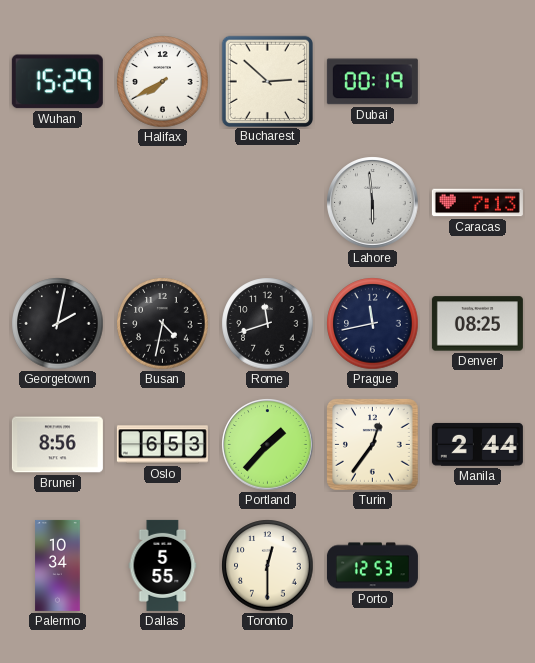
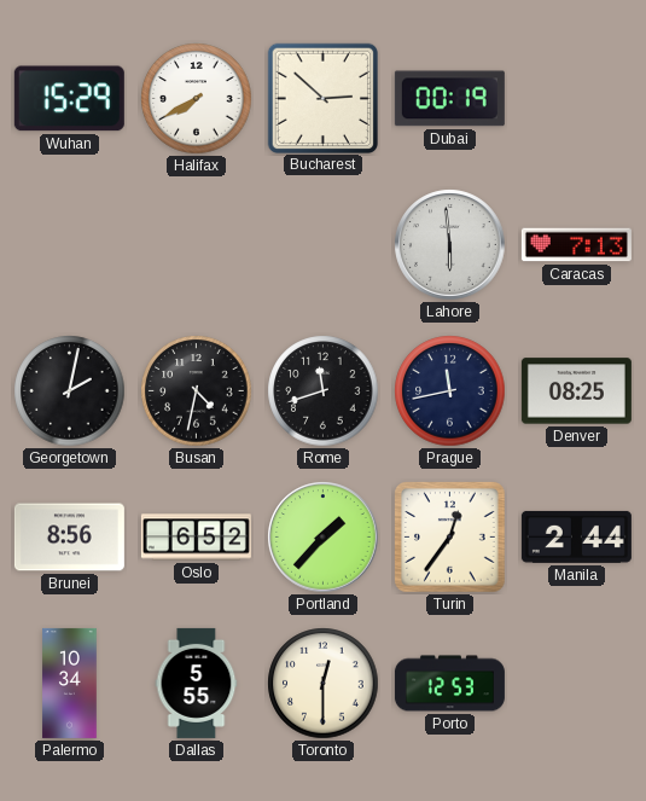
Oslo: 6:53 -> 6:52 (196, 538)
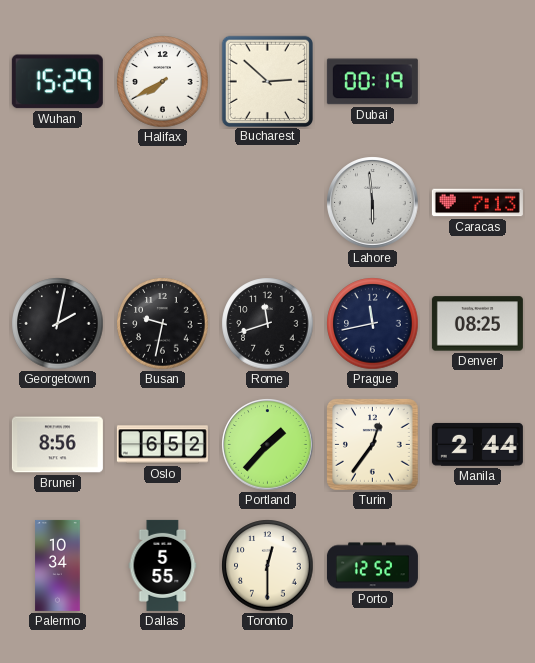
Busan: 4:32 -> 9:32 (163, 324)
Porto: 12:53 -> 12:52 (372, 566)
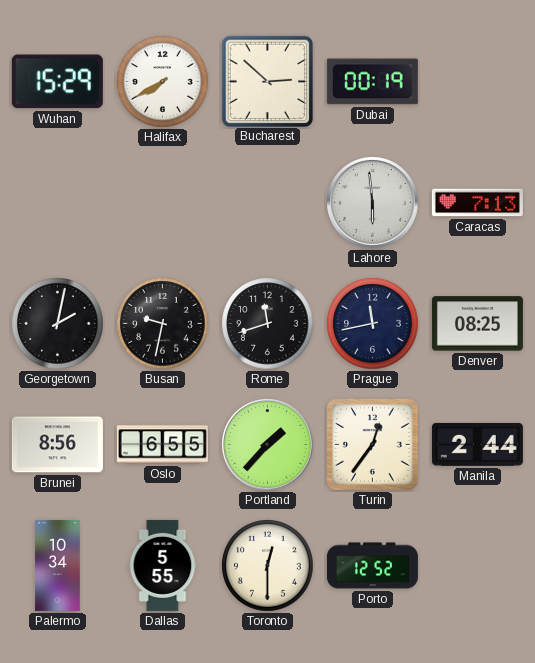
Oslo: 6:52 -> 6:55 (162, 445)
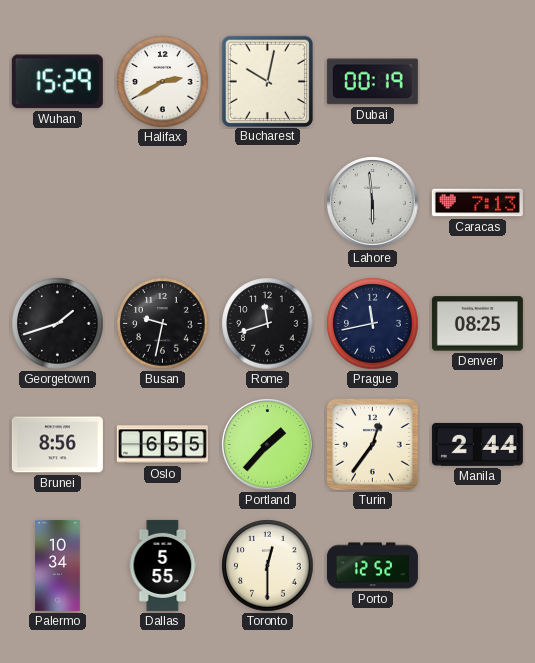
Halifax: 7:40 -> 2:40 (163, 82)
Bucharest: 2:52 -> 10:02 (267, 81)
Georgetown: 2:02 -> 1:42 (58, 324)
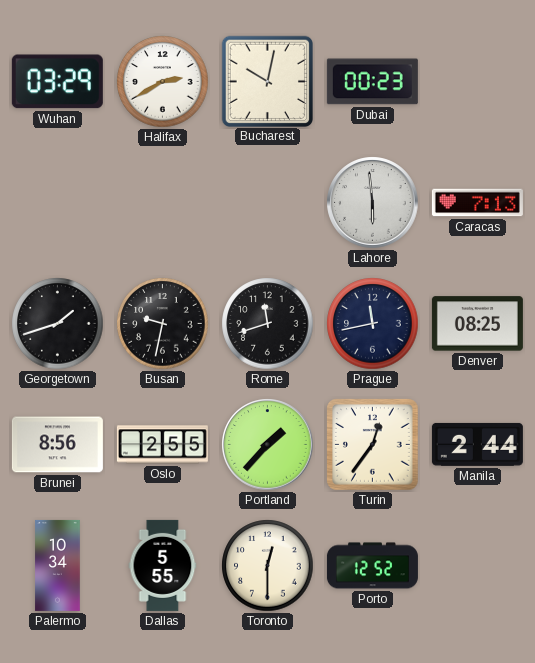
Wuhan: 15:29 -> 03:29 (57, 82)
Dubai: 00:19 -> 00:23 (372, 82)
Oslo: 6:55 -> 2:55 (162, 445)
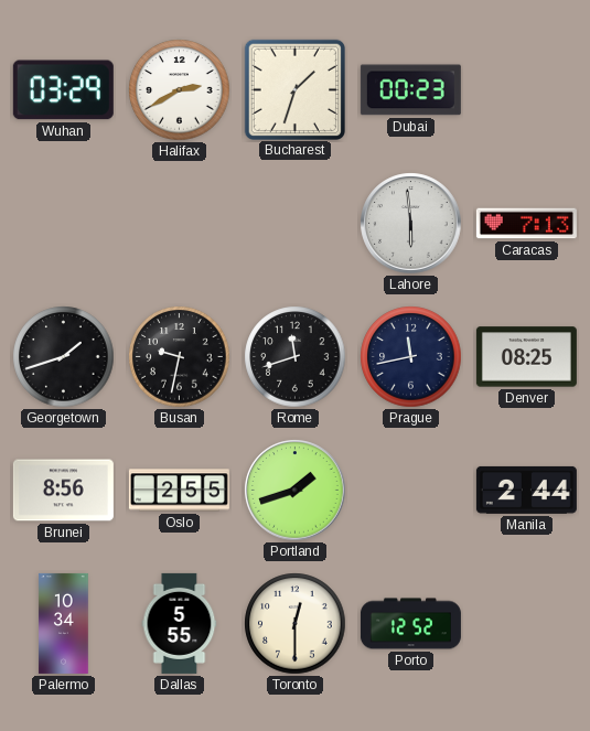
Bucharest: 10:02 -> 1:33 (294, 89)
Portland: 1:37 -> 1:42 (296, 491)
Turin: 12:36 -> none (373, 445)
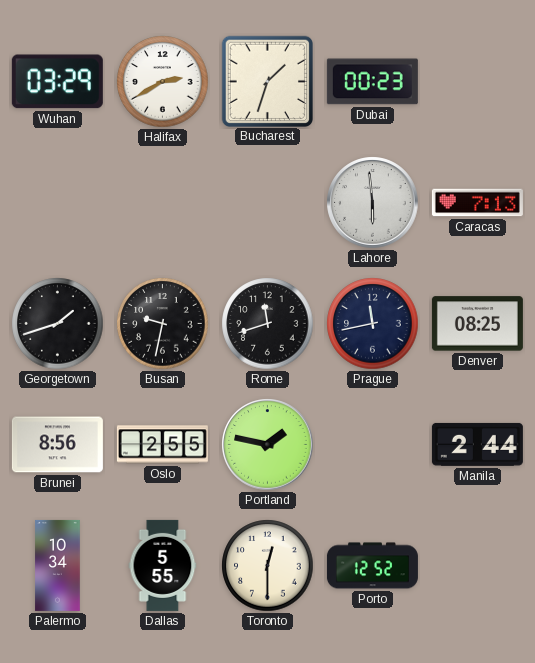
Portland: 1:42 -> 1:47 (268, 445)
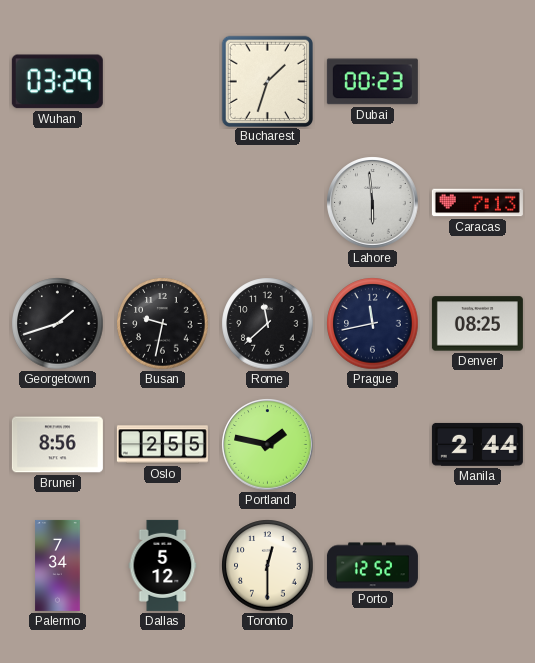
Halifax: 2:40 -> none (163, 82)
Rome: 11:42 -> 11:38 (268, 324)
Palermo: 10:34 -> 7:34 (58, 565)
Dallas: 5:55 -> 5:12 (163, 565)
